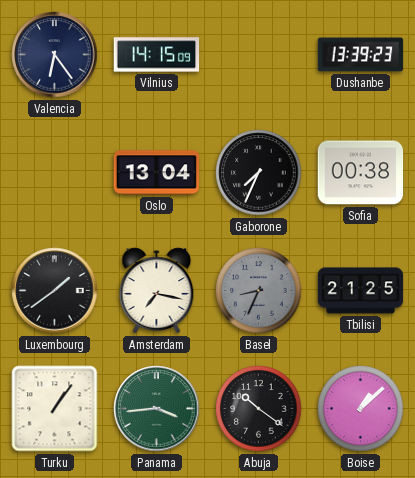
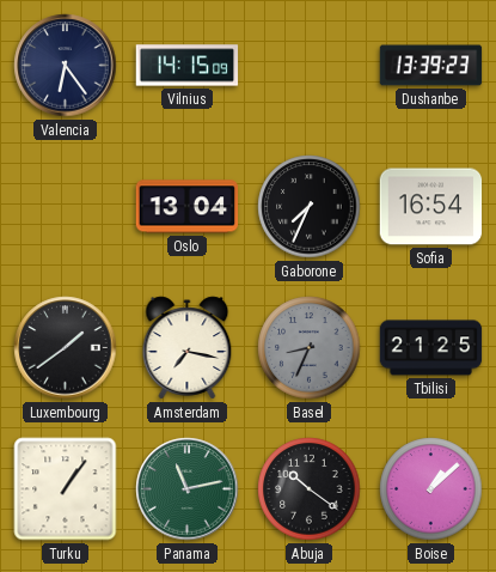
Sofia: 00:38 -> 16:54 (431, 207)
Panama: 3:44 -> 11:13 (188, 489)
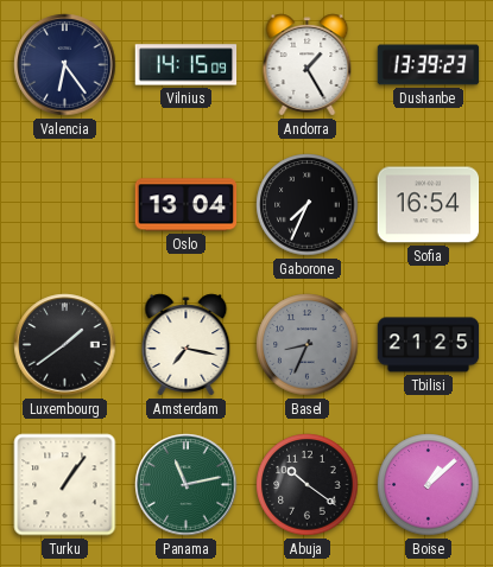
Andorra: none -> 1:25 (308, 65)
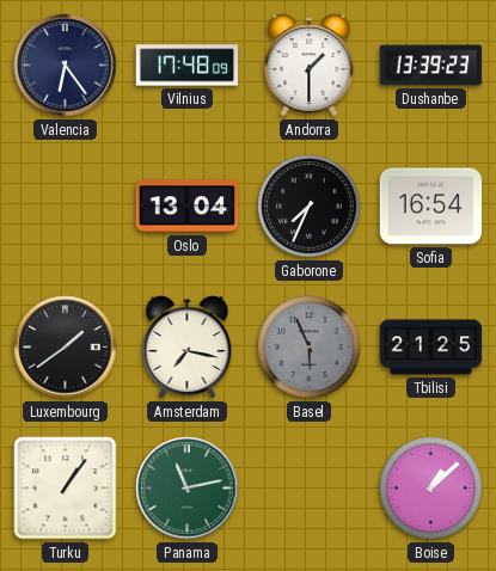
Vilnius: 14:15 -> 17:48 (188, 66)
Andorra: 1:25 -> 1:30 (310, 66)
Basel: 8:34 -> 5:56 (310, 348)
Abuja: 10:21 -> none (308, 485)
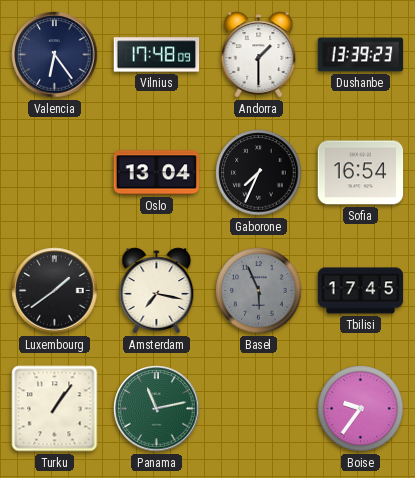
Tbilisi: 21:25 -> 17:45 (361, 291)
Boise: 1:08 -> 9:36 (361, 409)
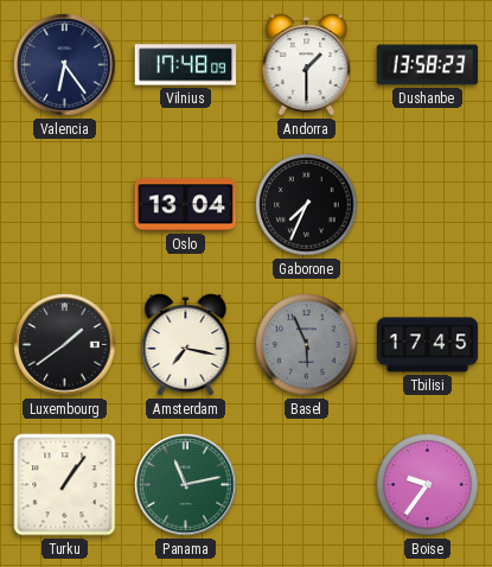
Dushanbe: 13:39 -> 13:58 (428, 65)
Sofia: 16:54 -> none (361, 173)
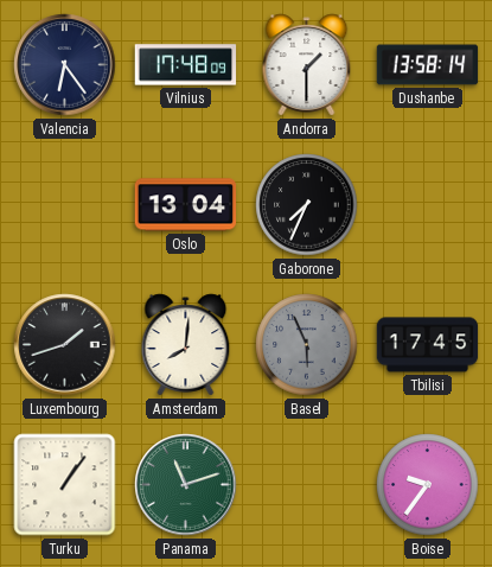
Dushanbe: 13:58:23 -> 13:58:14 (428, 65)
Luxembourg: 1:39 -> 1:42 (65, 345)
Amsterdam: 7:17 -> 8:01 (186, 345)
Panama: 11:13 -> 11:12 (186, 485)
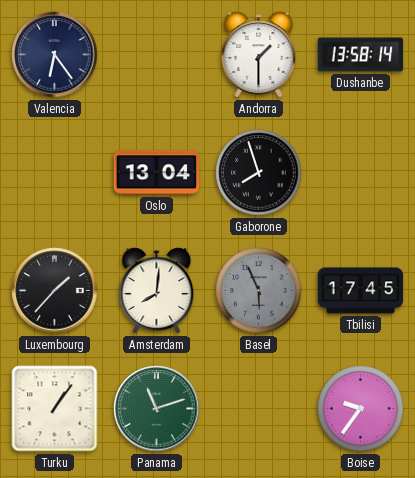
Vilnius: 17:48 -> none (186, 65)
Gaborone: 7:34 -> 7:57 (259, 173)
Luxembourg: 1:42 -> 1:37 (55, 291)
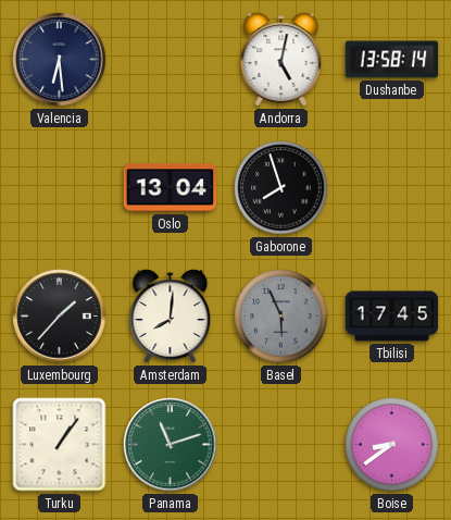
Valencia: 6:24 -> 6:29 (60, 60)
Andorra: 1:30 -> 5:02 (281, 60)
Boise: 9:36 -> 8:39 (392, 445)
